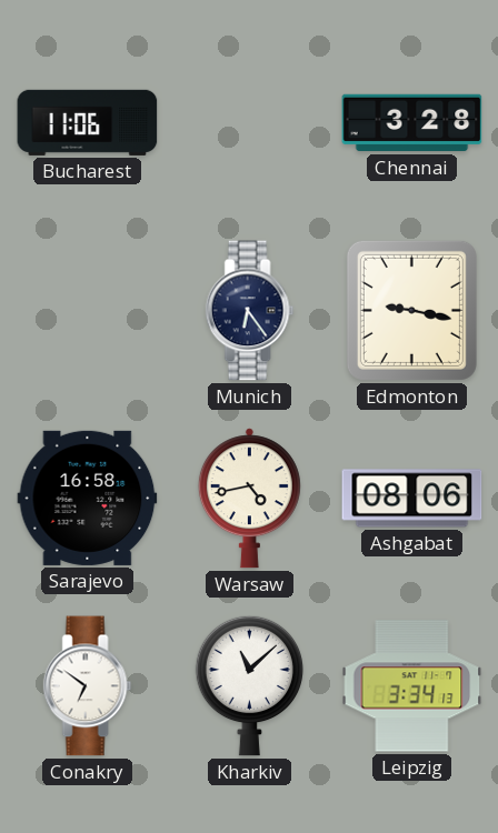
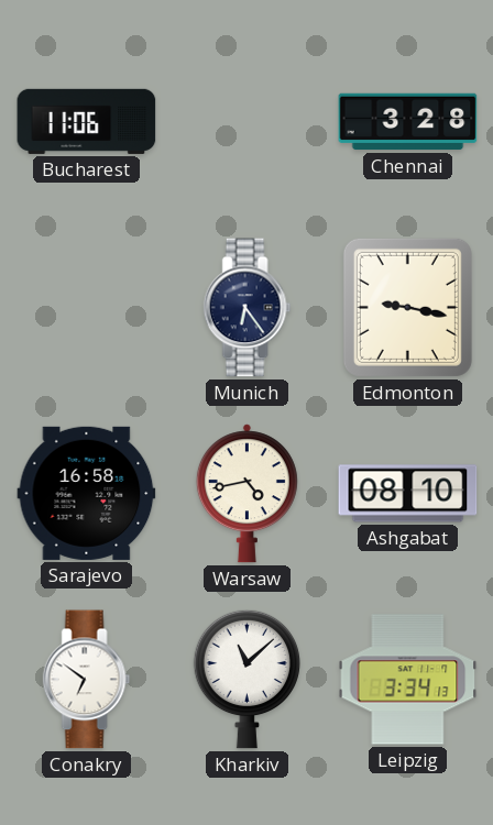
Ashgabat: 08:06 -> 08:10 (408, 494)
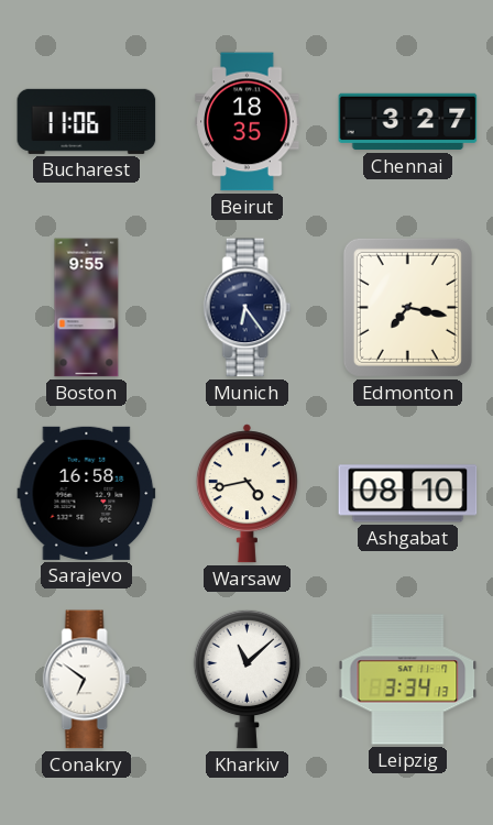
Beirut: none -> 18:35 (248, 122)
Chennai: 3:28 -> 3:27 (408, 122)
Boston: none -> 9:55 (87, 308)
Edmonton: 9:17 -> 7:17 (407, 307)
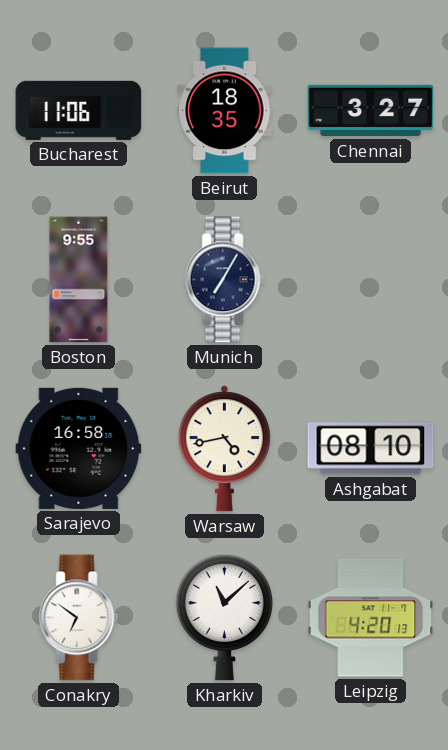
Munich: 6:24 -> 7:05 (225, 280)
Edmonton: 7:17 -> none (407, 307)
Leipzig: 3:34 -> 4:20 (371, 618)
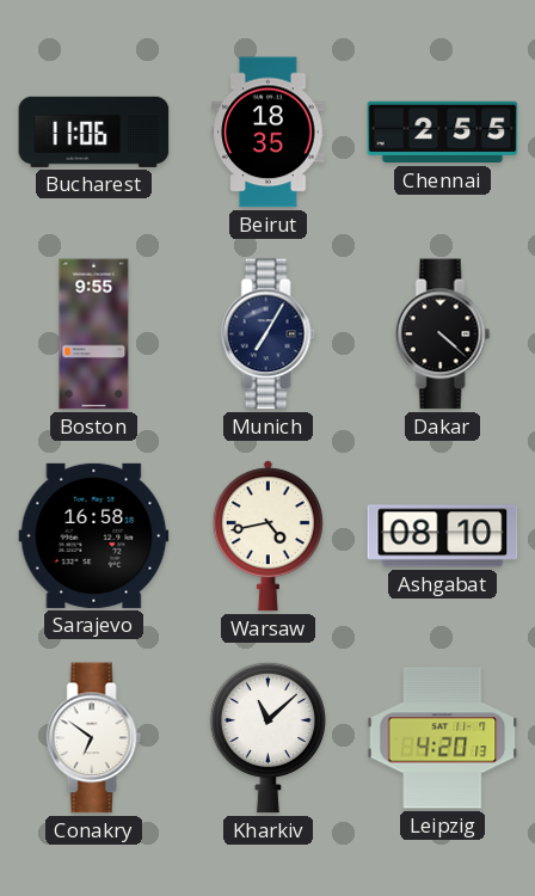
Chennai: 3:27 -> 2:55 (443, 133)
Dakar: none -> 4:22 (443, 335)
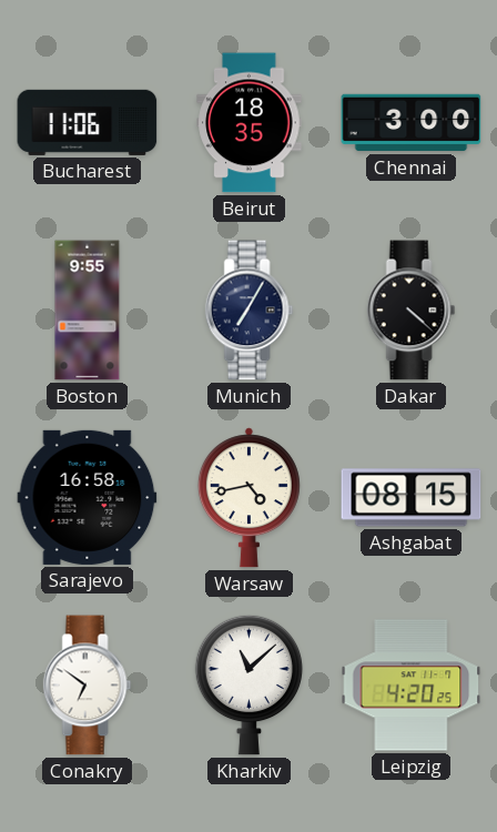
Chennai: 2:55 -> 3:00 (412, 123)
Ashgabat: 08:10 -> 08:15 (412, 498)
Leipzig: 4:20:13 -> 4:20:25 (412, 686)
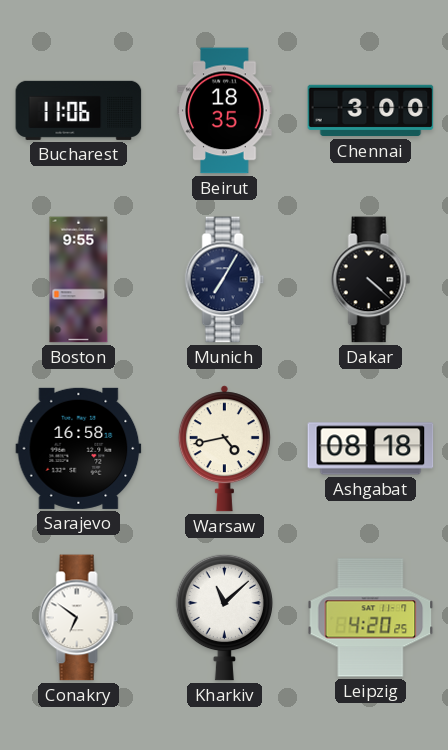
Ashgabat: 08:15 -> 08:18 (371, 449)
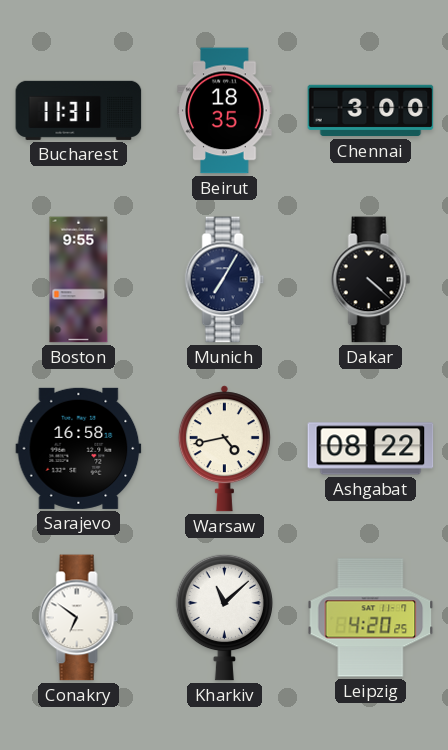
Bucharest: 11:06 -> 11:31 (79, 110)
Ashgabat: 08:18 -> 08:22 (371, 449)
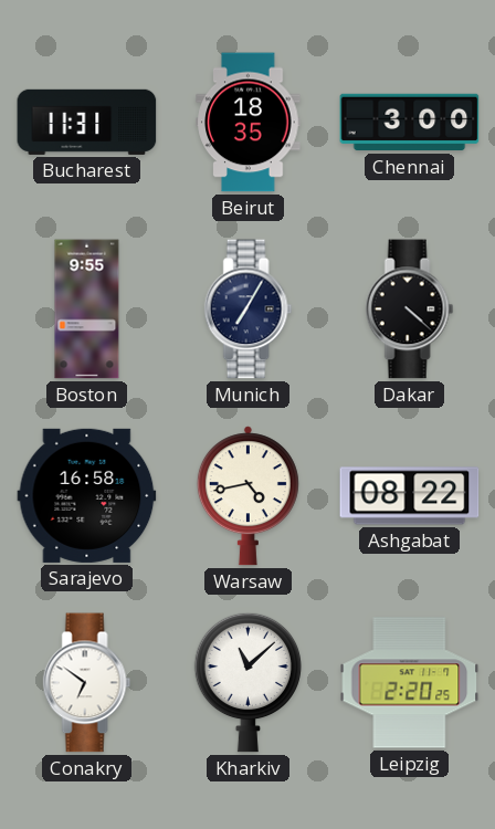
Leipzig: 4:20 -> 2:20 (410, 683)
